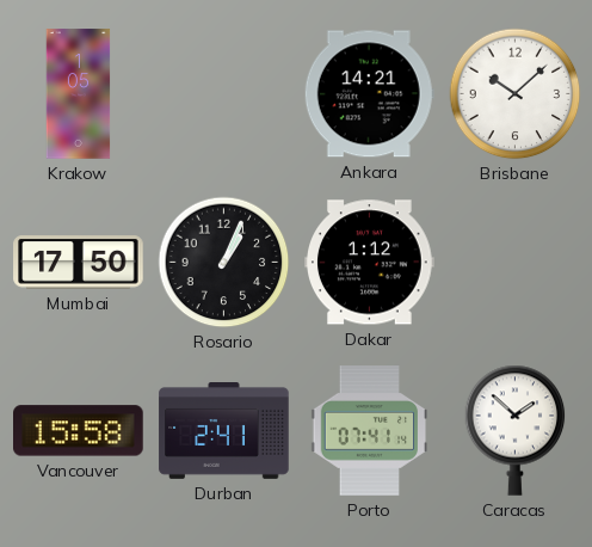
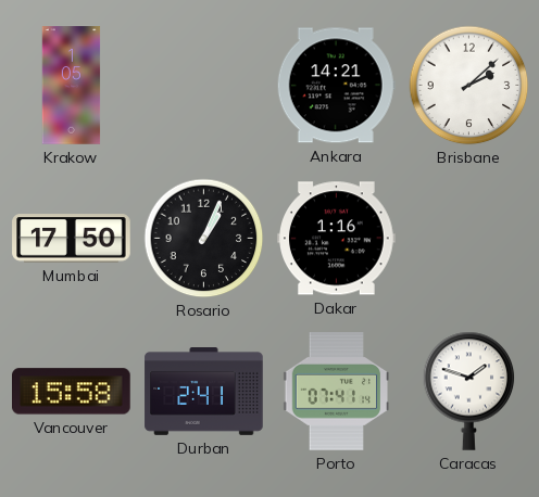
Brisbane: 10:08 -> 2:08 (469, 86)
Dakar: 1:12 -> 1:16 (337, 239)
Caracas: 1:52 -> 1:48 (469, 391)
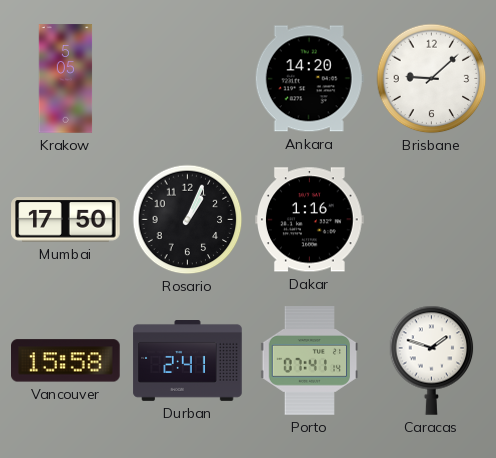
Krakow: 1:05 -> 5:05 (66, 79)
Ankara: 14:21 -> 14:20 (309, 79)
Brisbane: 2:08 -> 9:08 (432, 79)
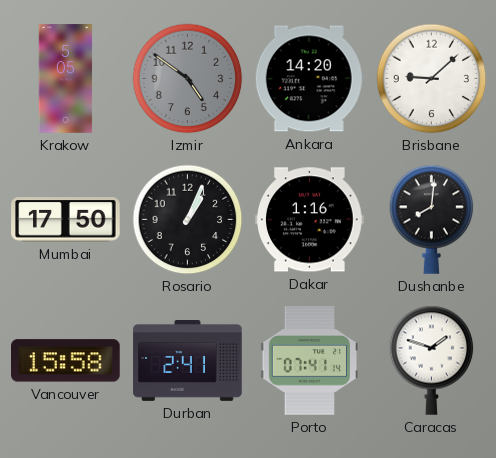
Izmir: none -> 4:51 (188, 79)
Dushanbe: none -> 8:01 (432, 219)
